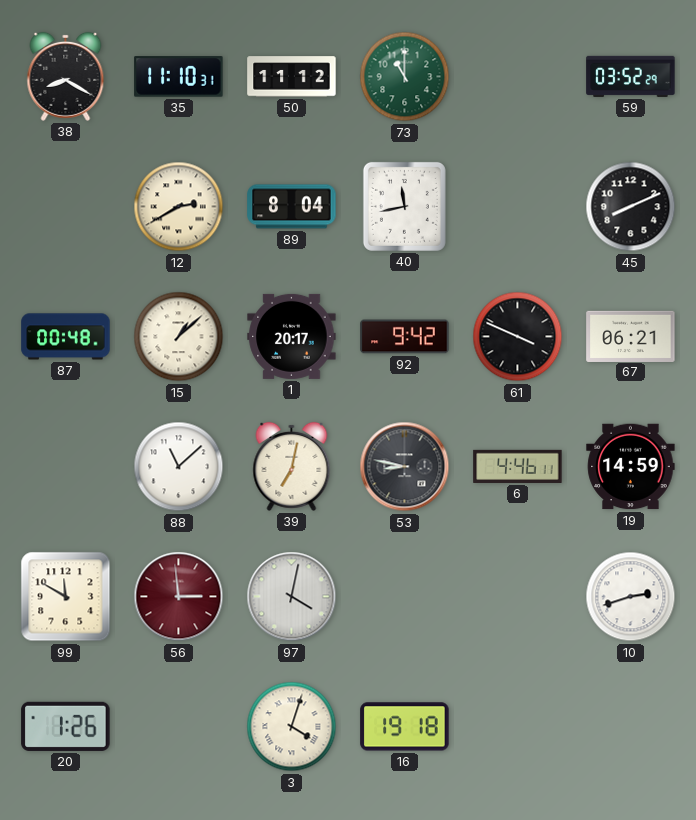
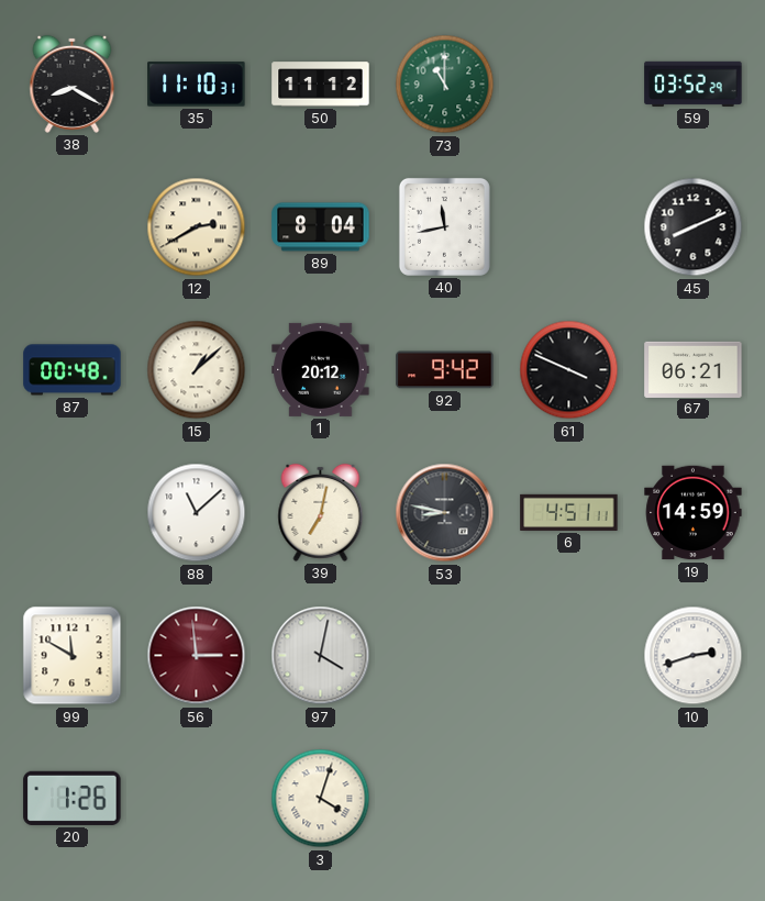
1: 20:17 -> 20:12 (321, 369)
6: 4:46 -> 4:51 (569, 512)
16: 19:18 -> none (405, 727)
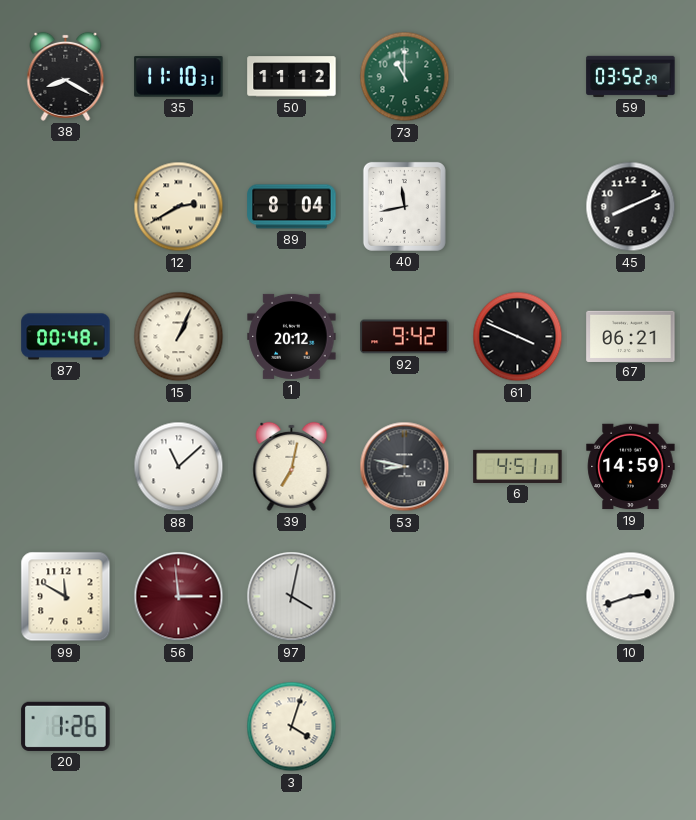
15: 1:08 -> 1:04 (179, 337)
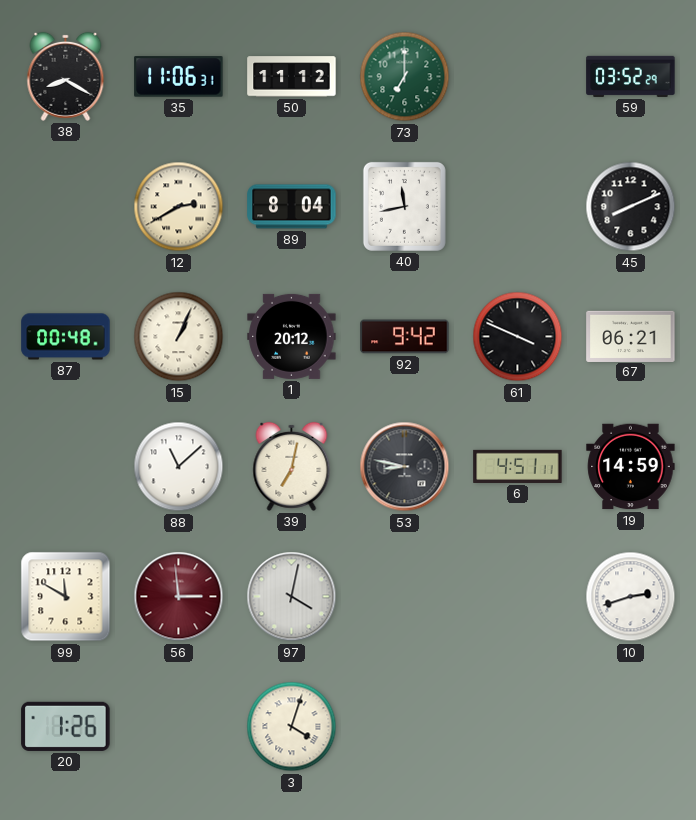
35: 11:10 -> 11:06 (179, 77)
73: 11:00 -> 7:00 (405, 77)
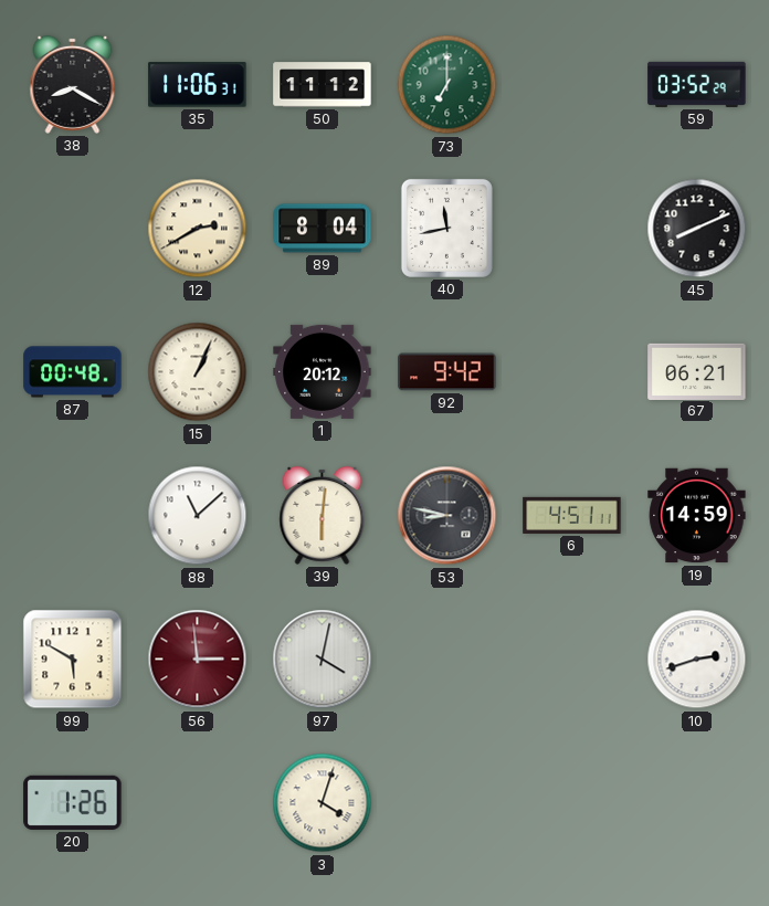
61: 3:49 -> none (518, 337)
39: 7:02 -> 6:01 (323, 515)
99: 11:50 -> 5:50 (73, 660)
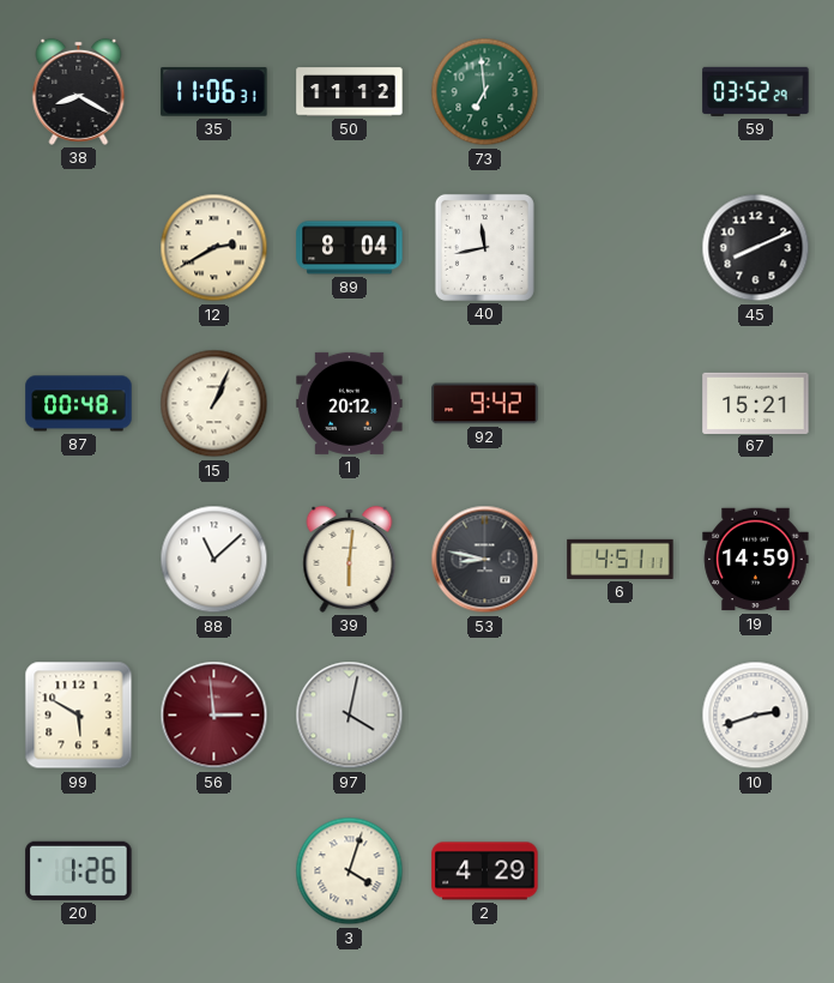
73: 7:00 -> 6:59 (485, 92)
67: 06:21 -> 15:21 (756, 403)
2: none -> 4:29 (485, 872)
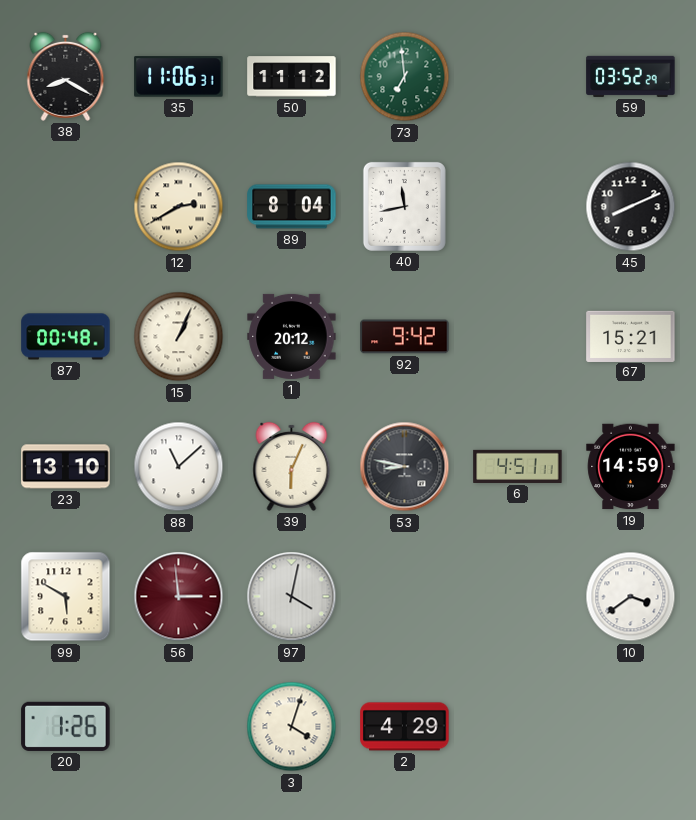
23: none -> 13:10 (66, 467)
39: 6:01 -> 6:04 (292, 466)
10: 2:42 -> 3:39 (631, 597)
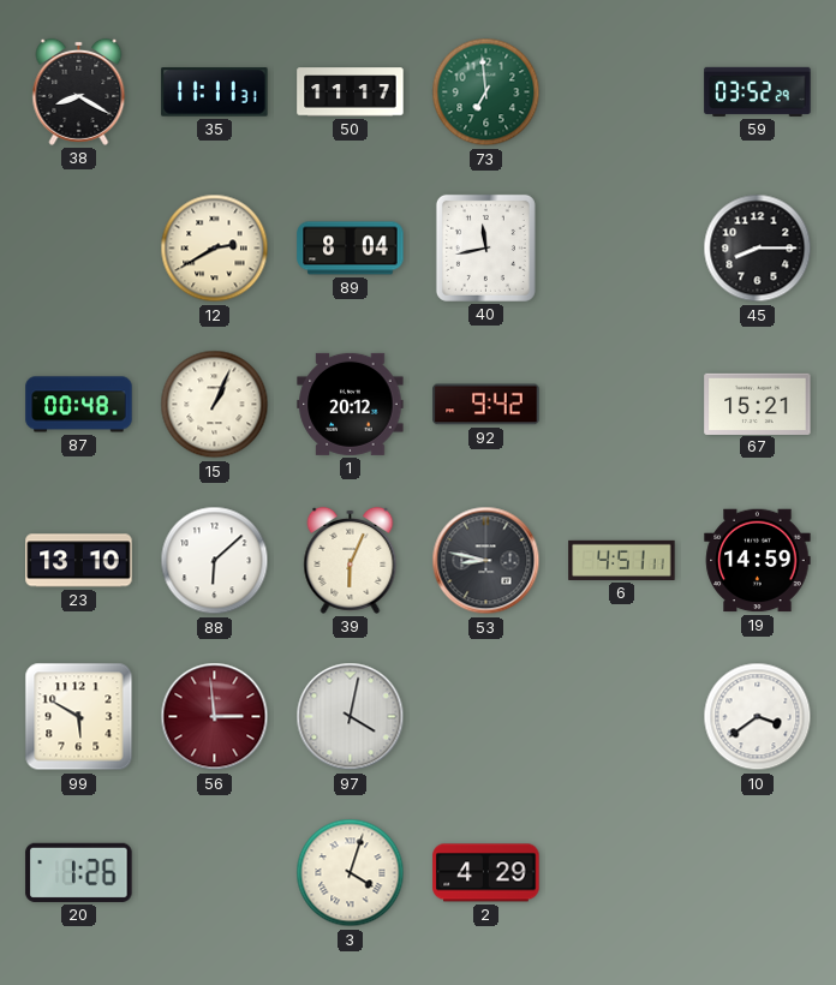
35: 11:06 -> 11:11 (215, 92)
50: 11:12 -> 11:17 (351, 92)
45: 8:11 -> 8:15 (758, 249)
88: 11:08 -> 6:08 (215, 561)
